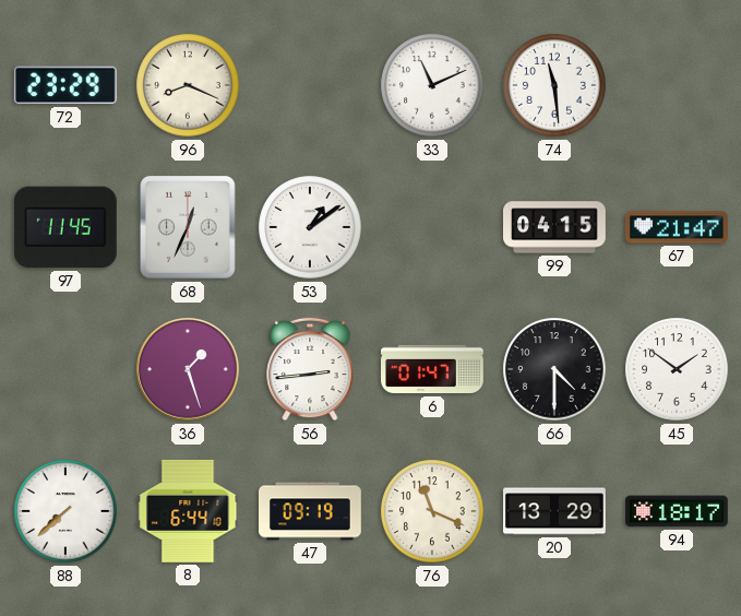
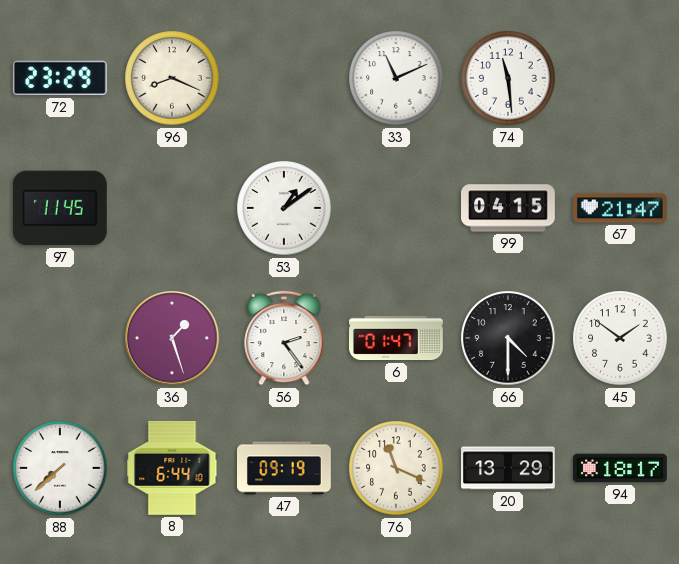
68: 12:34 -> none (189, 228)
56: 2:44 -> 2:24 (284, 338)
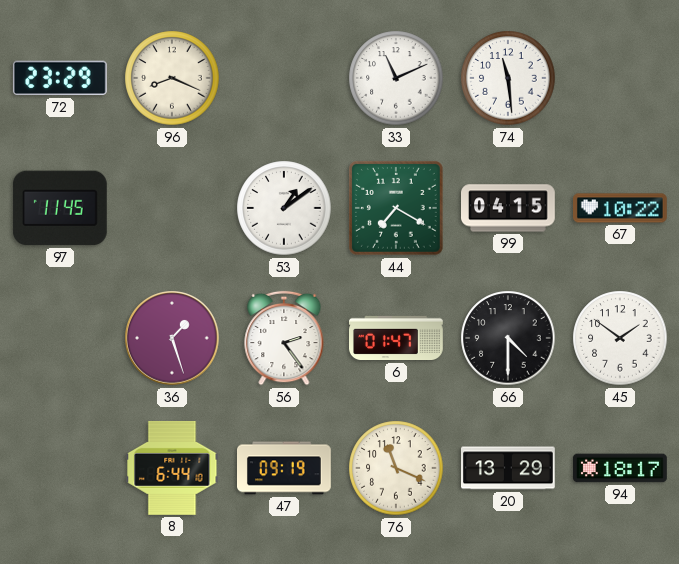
44: none -> 7:20 (396, 208)
67: 21:47 -> 10:22 (621, 208)
88: 7:38 -> none (60, 468)
